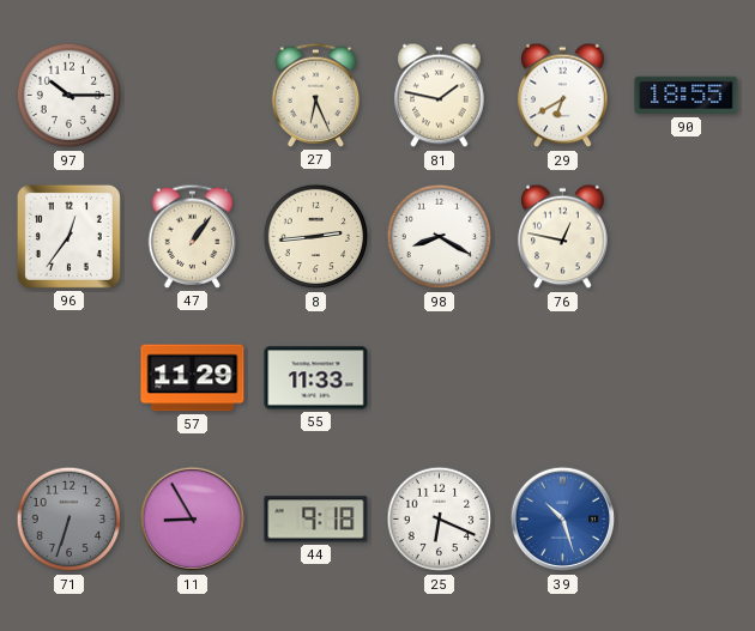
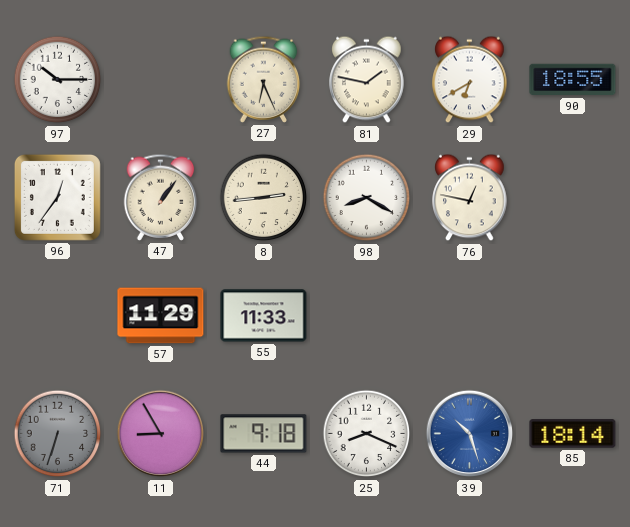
25: 6:19 -> 8:19 (367, 434)
85: none -> 18:14 (573, 434)
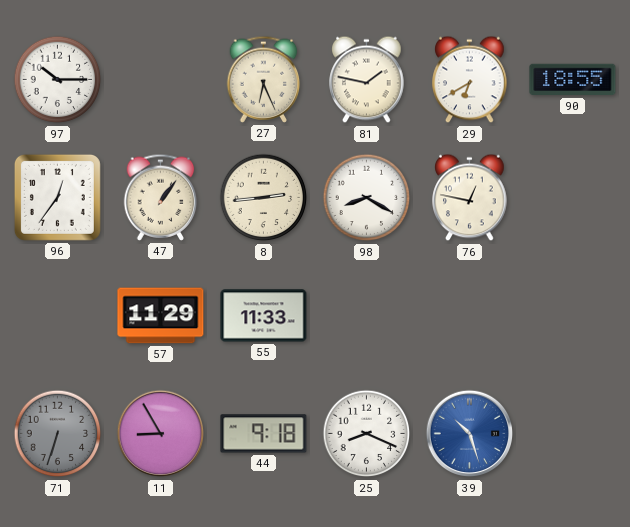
85: 18:14 -> none (573, 434)
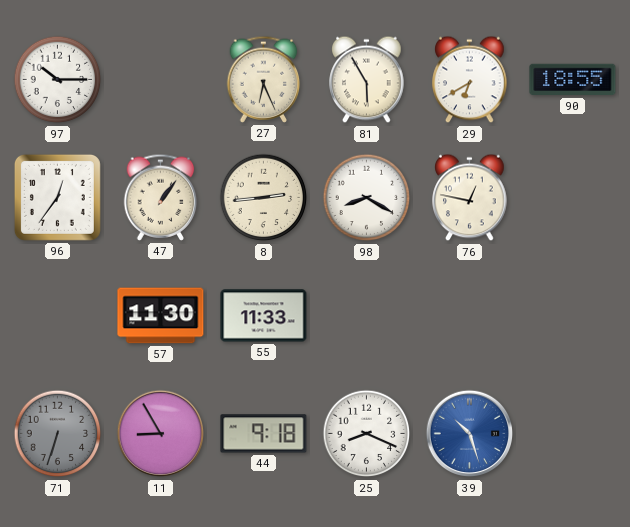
81: 1:47 -> 5:55 (367, 80)
57: 11:29 -> 11:30 (161, 316)
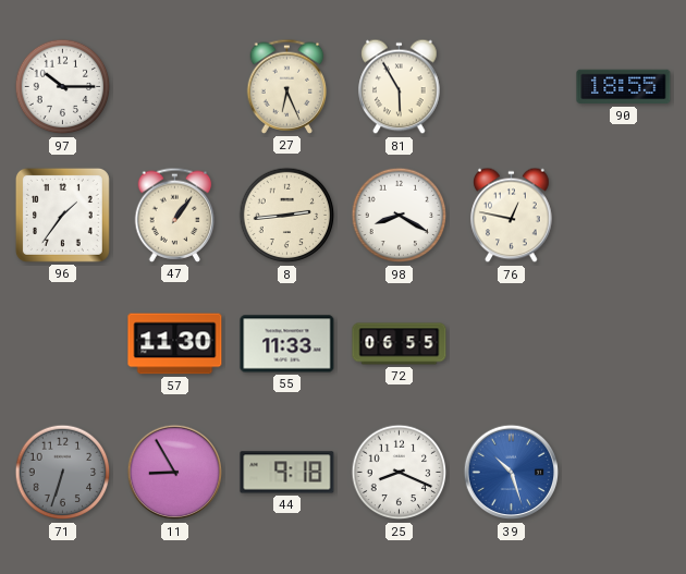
29: 6:40 -> none (470, 80)
96: 12:36 -> 1:36 (62, 215)
72: none -> 06:55 (400, 344)
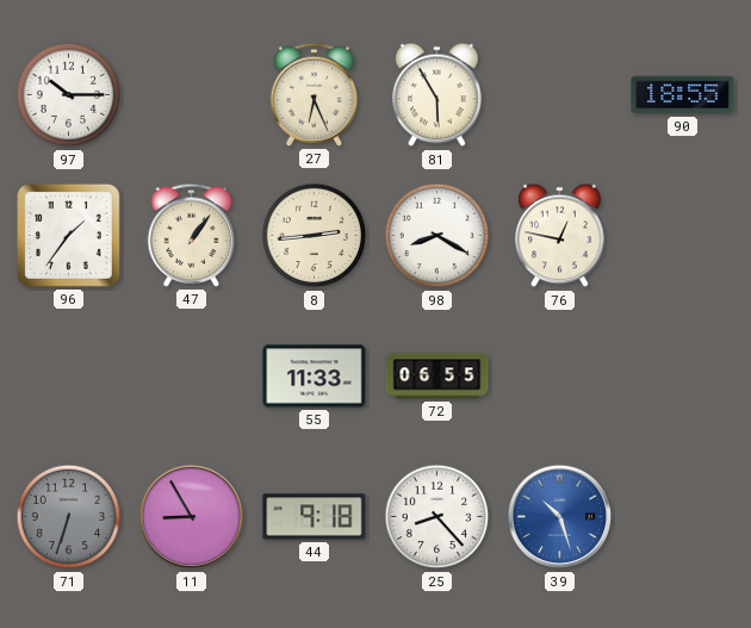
57: 11:30 -> none (175, 344)
25: 8:19 -> 8:23 (437, 517)
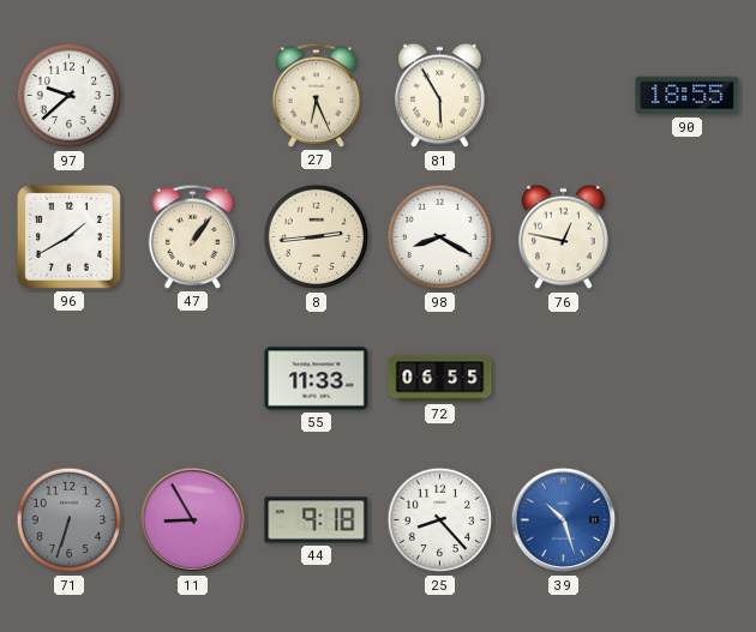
97: 10:15 -> 9:38 (70, 96)
96: 1:36 -> 1:40 (68, 236)
